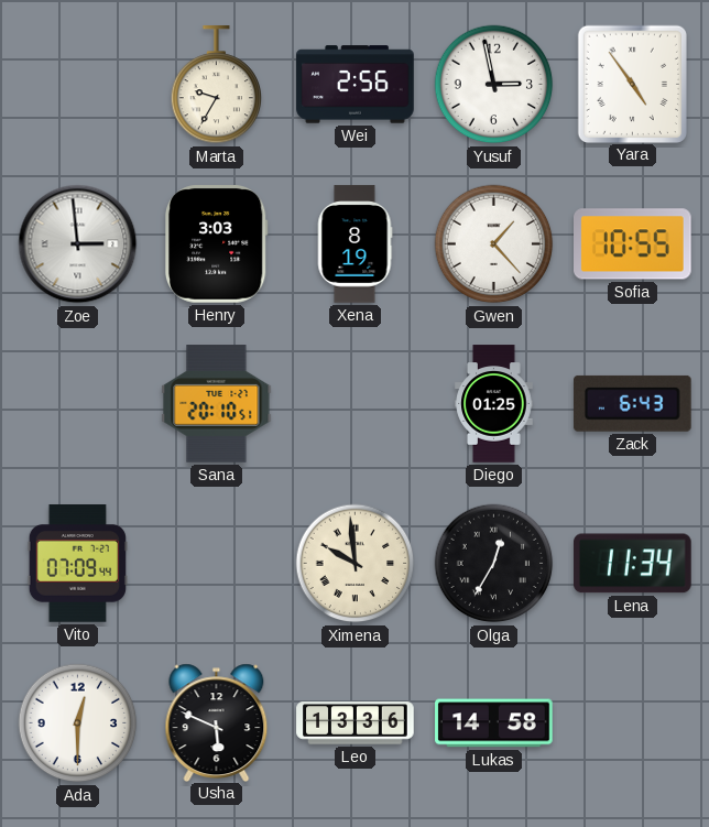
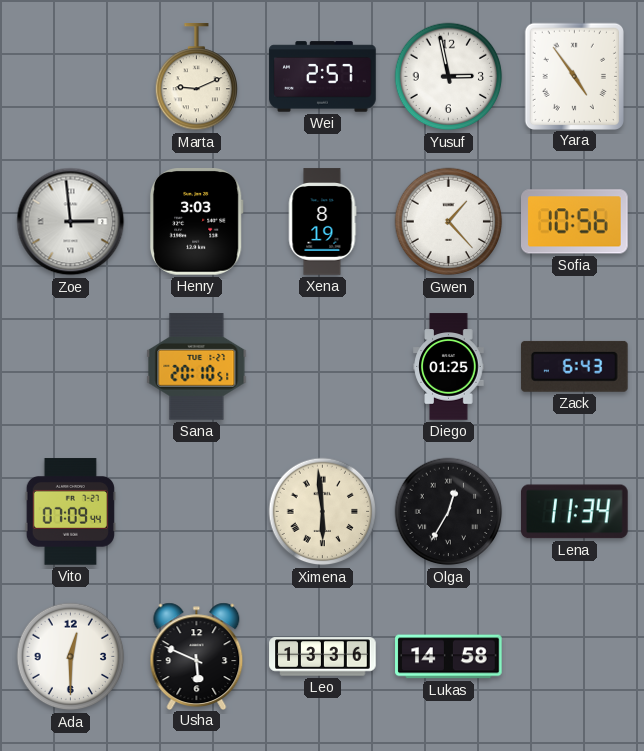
Marta: 9:35 -> 9:11 (197, 77)
Wei: 2:56 -> 2:57 (323, 77)
Sofia: 10:55 -> 10:56 (575, 222)
Ximena: 9:59 -> 5:59 (323, 512)
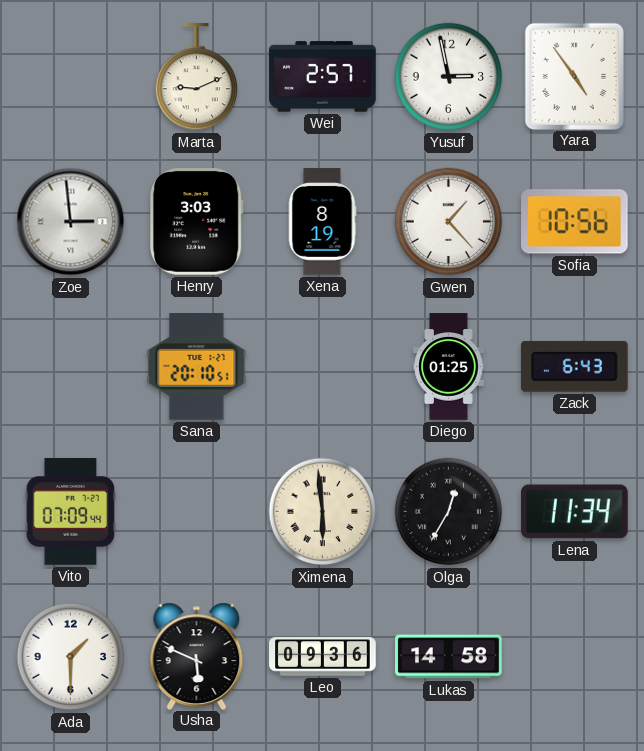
Ada: 12:30 -> 1:30 (71, 657)
Leo: 13:36 -> 09:36 (323, 657)
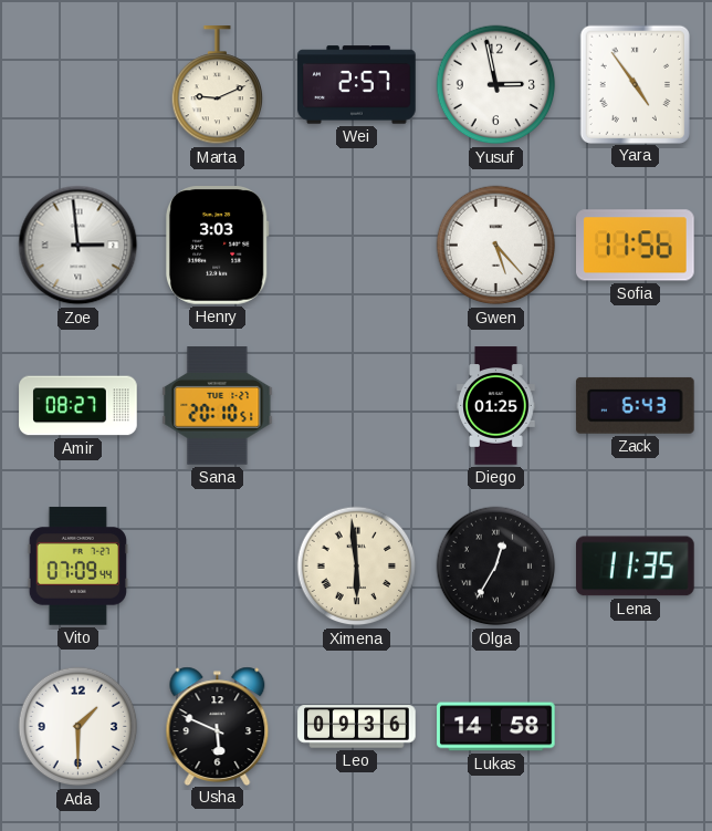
Xena: 8:19 -> none (322, 222)
Gwen: 1:23 -> 5:23 (496, 246)
Sofia: 10:56 -> 11:56 (636, 246)
Amir: none -> 08:27 (78, 406)
Lena: 11:34 -> 11:35 (636, 567)
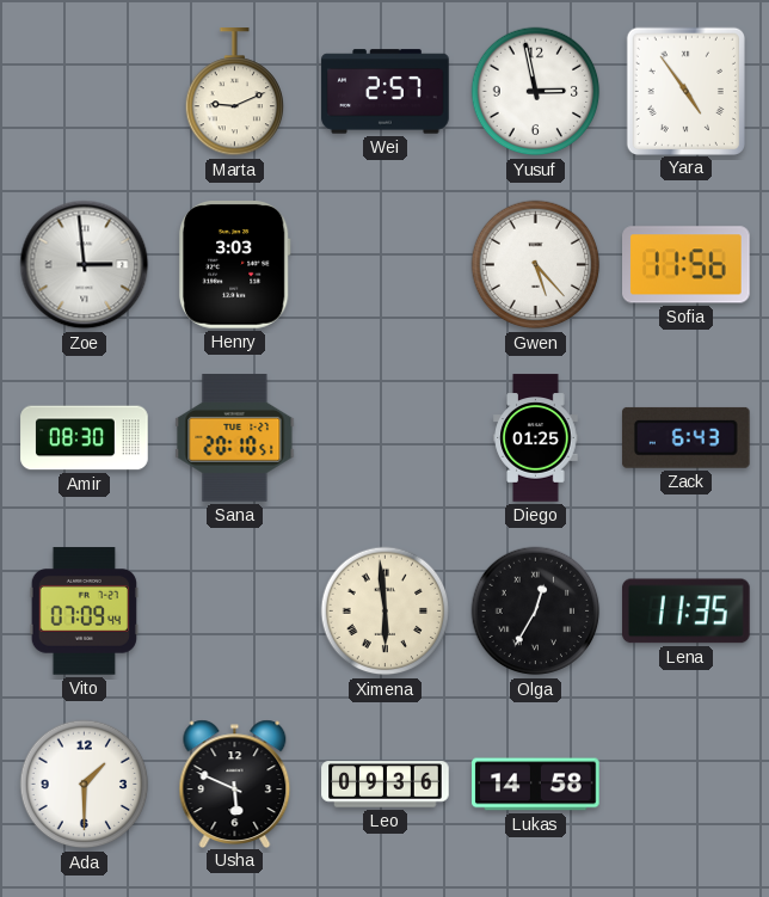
Amir: 08:27 -> 08:30 (85, 438)
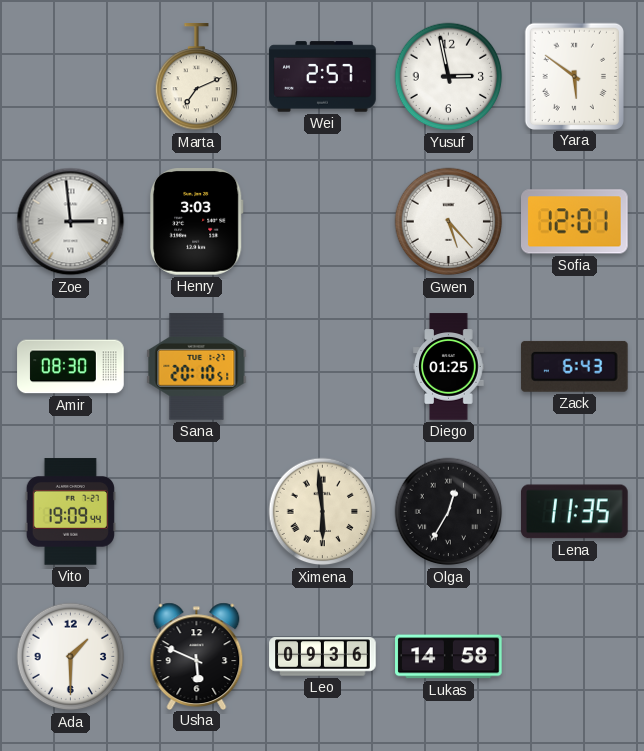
Marta: 9:11 -> 7:11 (197, 77)
Yara: 4:54 -> 5:51 (574, 76)
Sofia: 11:56 -> 12:01 (575, 222)
Vito: 07:09 -> 19:09 (70, 512)
